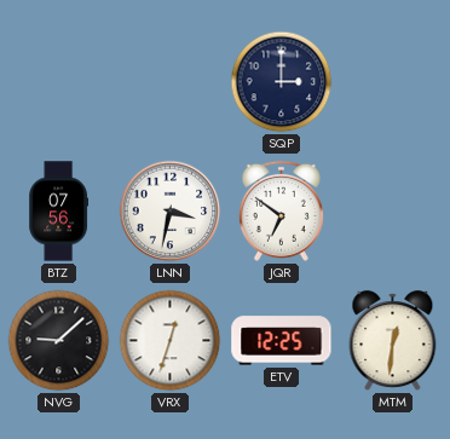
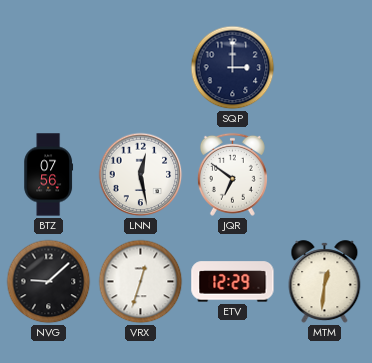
LNN: 3:32 -> 12:28 (141, 175)
ETV: 12:25 -> 12:29 (233, 282)
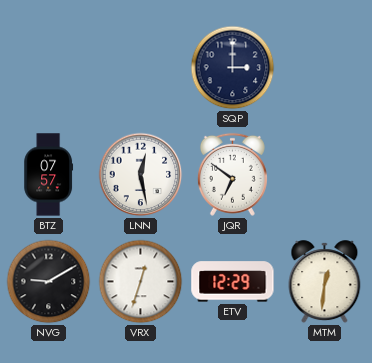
BTZ: 07:56 -> 07:57 (49, 175)
NVG: 9:08 -> 9:10 (49, 282)
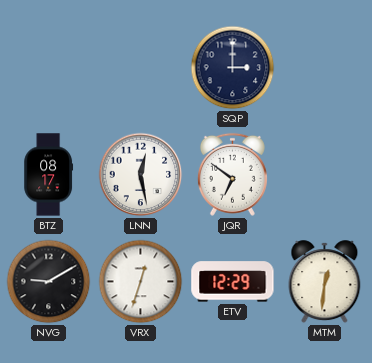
BTZ: 07:57 -> 08:17 (49, 175)
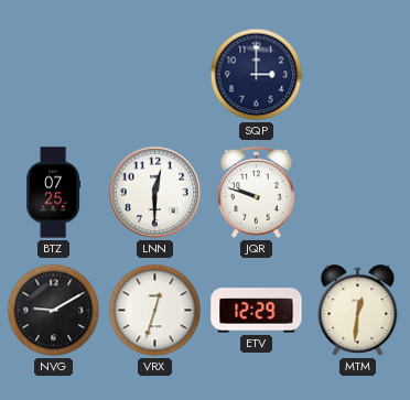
BTZ: 08:17 -> 07:25 (54, 193)
LNN: 12:28 -> 12:30 (155, 193)
JQR: 6:51 -> 9:48 (256, 192)
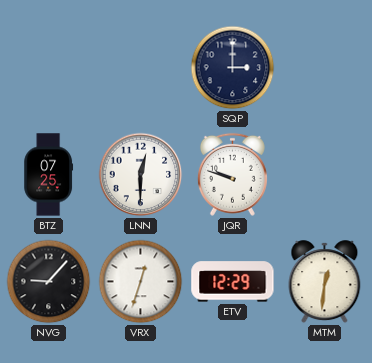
NVG: 9:10 -> 9:07 (49, 282)
